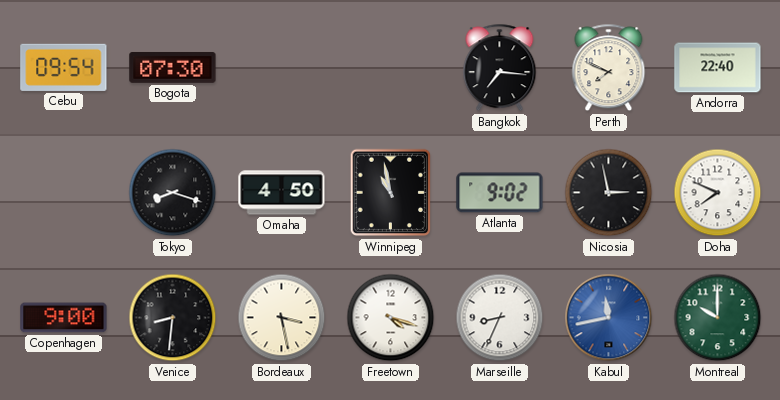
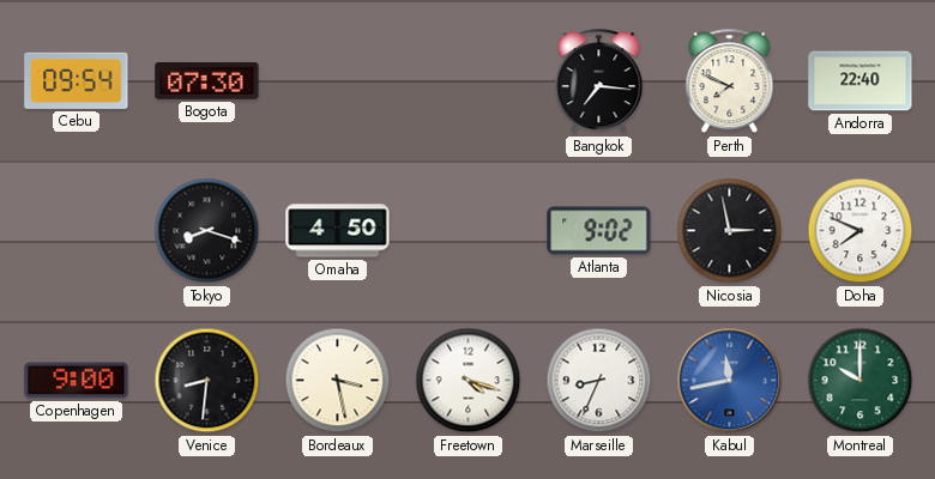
Winnipeg: 10:58 -> none (391, 193)
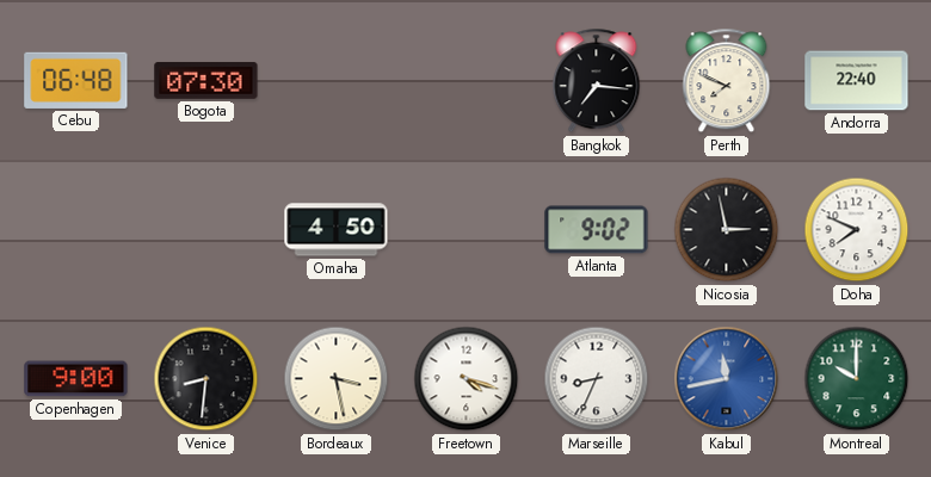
Cebu: 09:54 -> 06:48 (76, 80)
Tokyo: 8:18 -> none (207, 231)
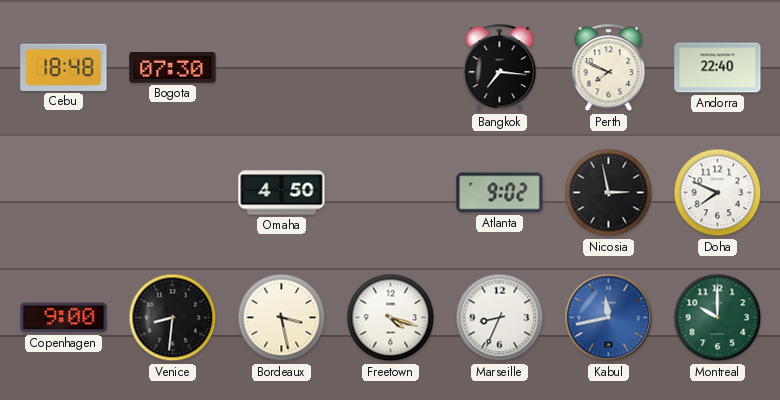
Cebu: 06:48 -> 18:48 (64, 67)
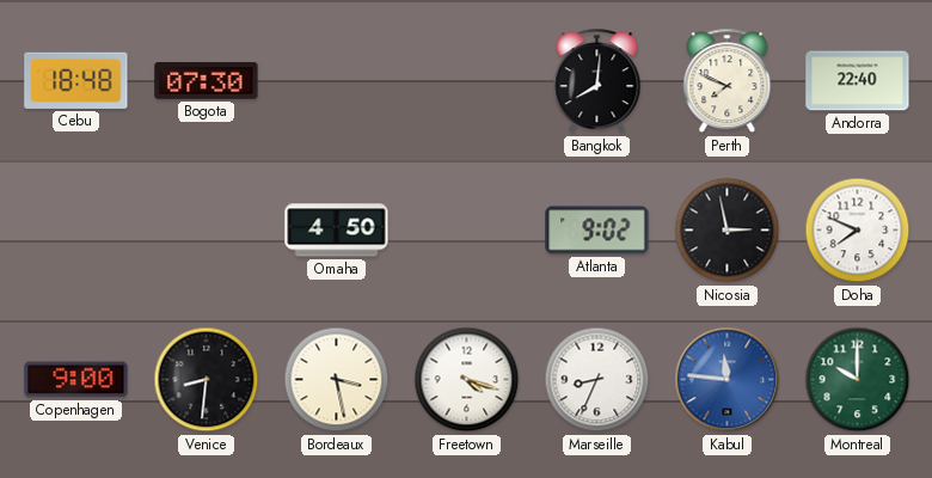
Bangkok: 7:16 -> 8:01 (597, 81)
Kabul: 11:43 -> 11:46 (728, 380)
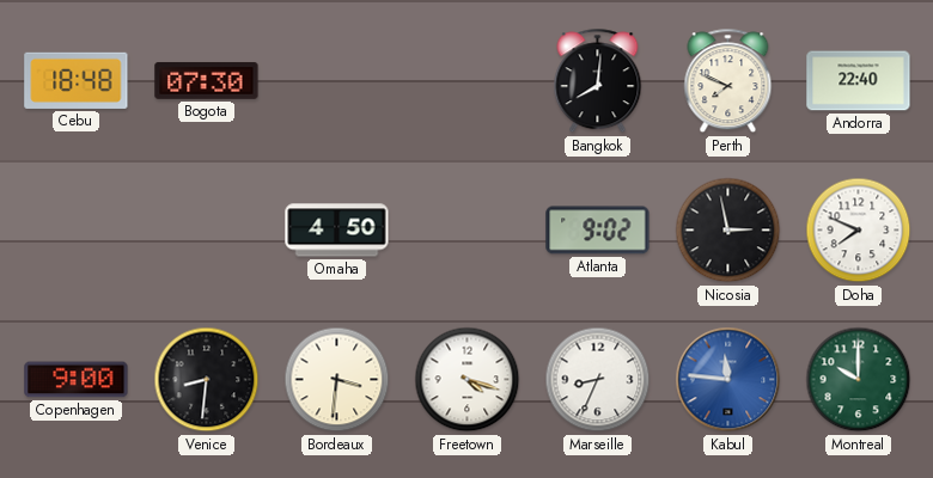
Bordeaux: 3:28 -> 3:31 (337, 380)
